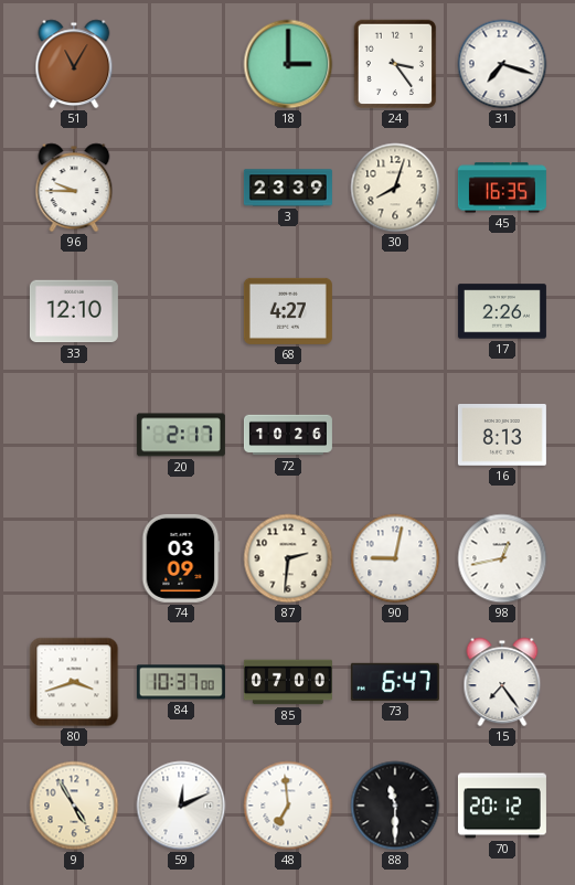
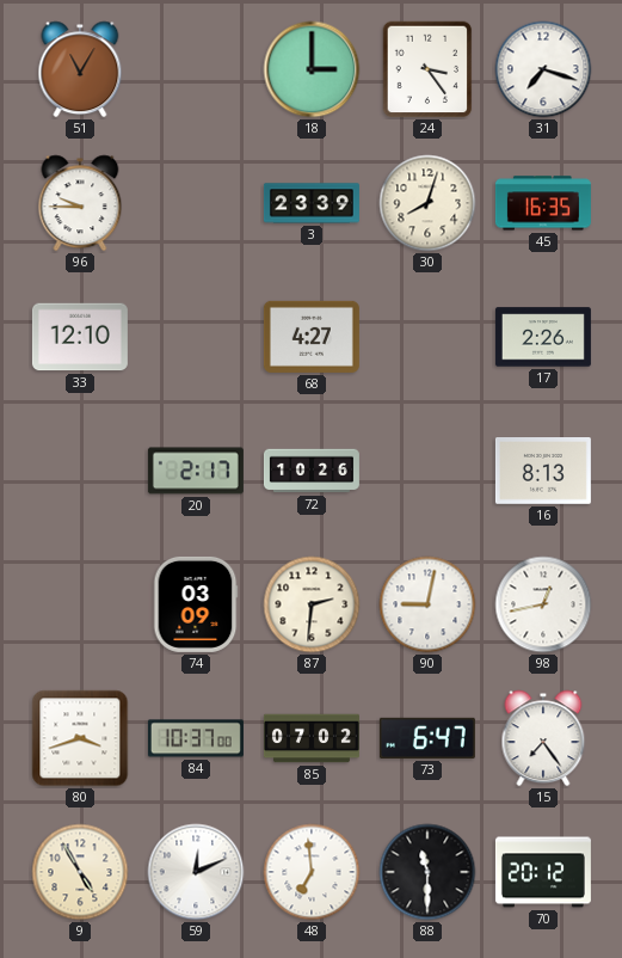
85: 07:00 -> 07:02 (312, 738)
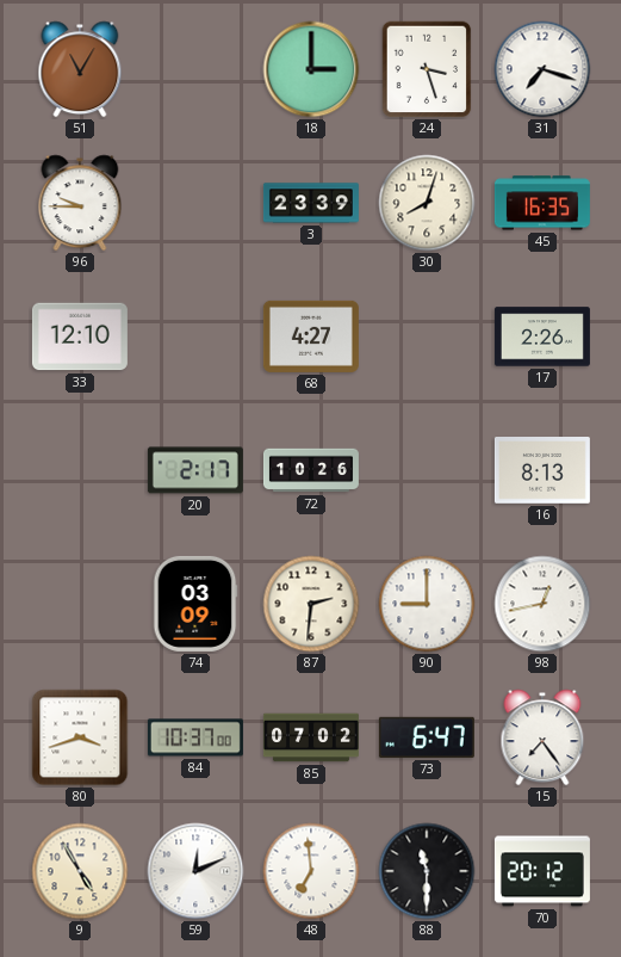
24: 3:24 -> 3:27 (427, 69)
90: 9:02 -> 9:00 (427, 604)
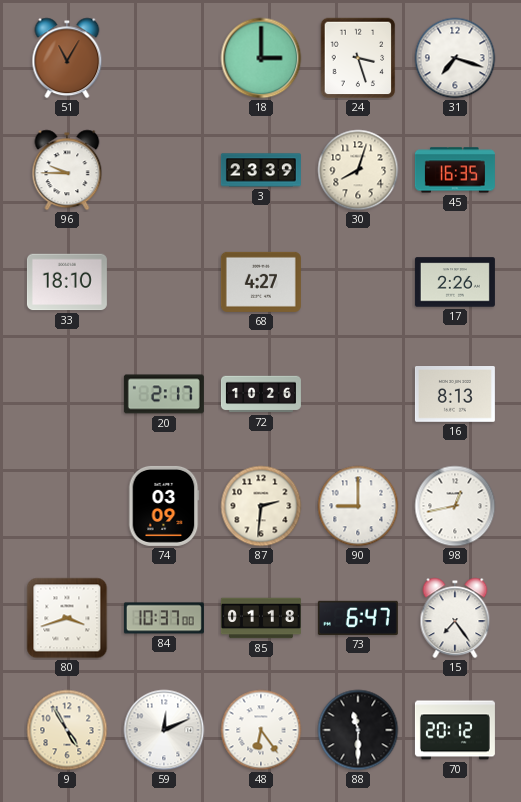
33: 12:10 -> 18:10 (67, 282)
85: 07:02 -> 01:18 (261, 618)
48: 6:59 -> 6:24 (261, 730)
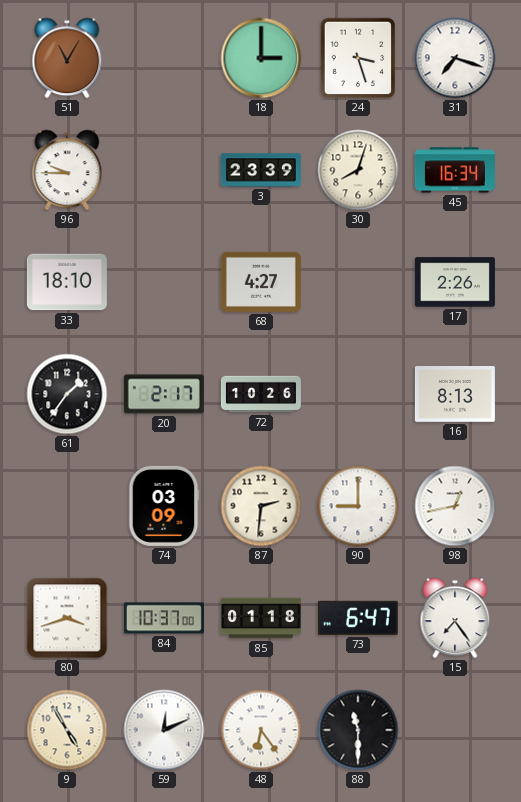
45: 16:35 -> 16:34 (455, 170)
61: none -> 1:36 (67, 394)
70: 20:12 -> none (455, 730)
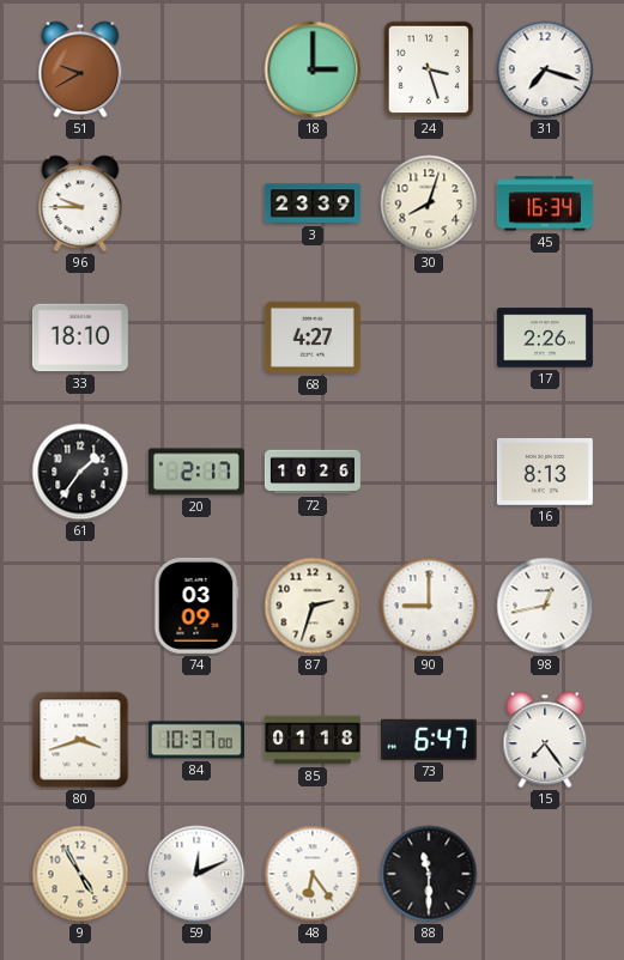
51: 11:05 -> 9:40 (80, 69)
87: 2:31 -> 2:33 (313, 606)
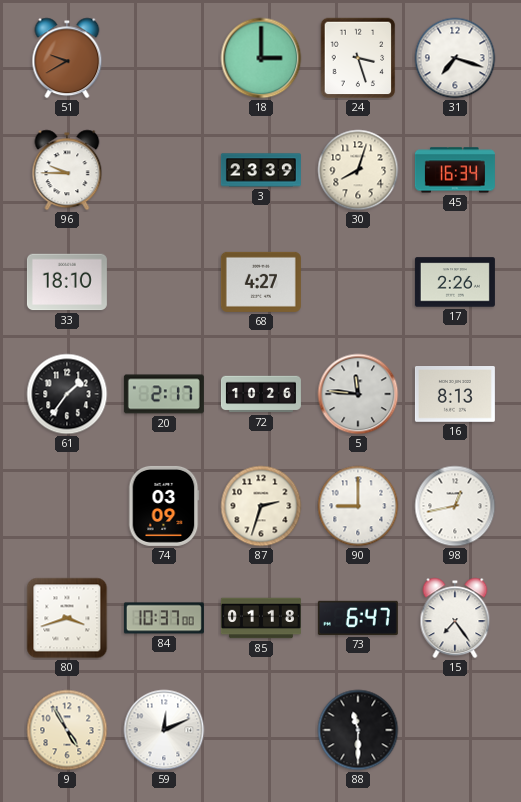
5: none -> 11:46 (358, 394)
48: 6:24 -> none (313, 874)
